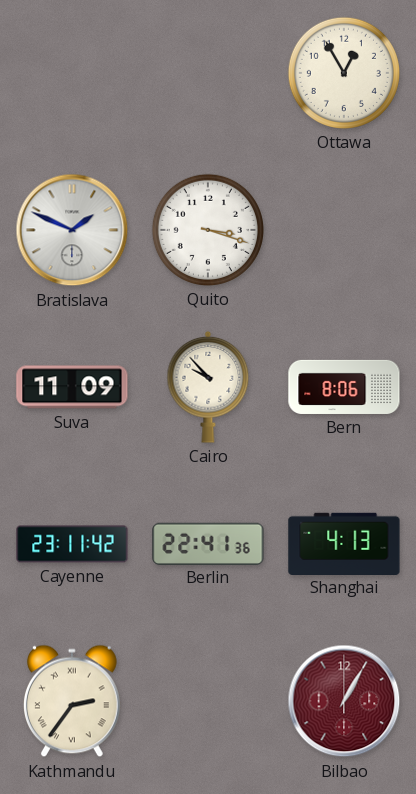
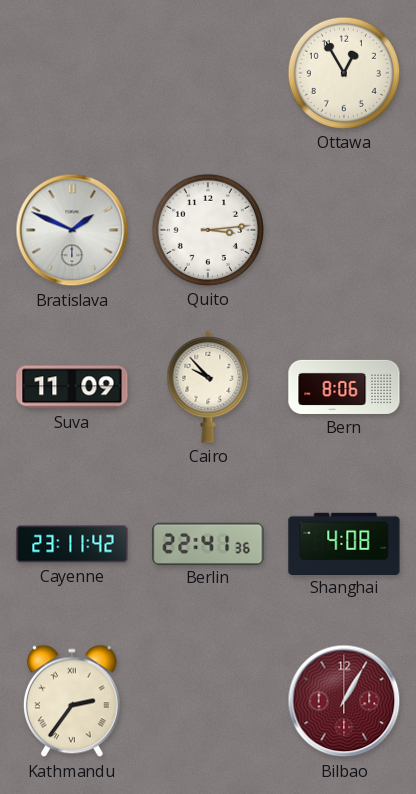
Quito: 3:18 -> 3:14 (208, 230)
Shanghai: 4:13 -> 4:08 (344, 543)
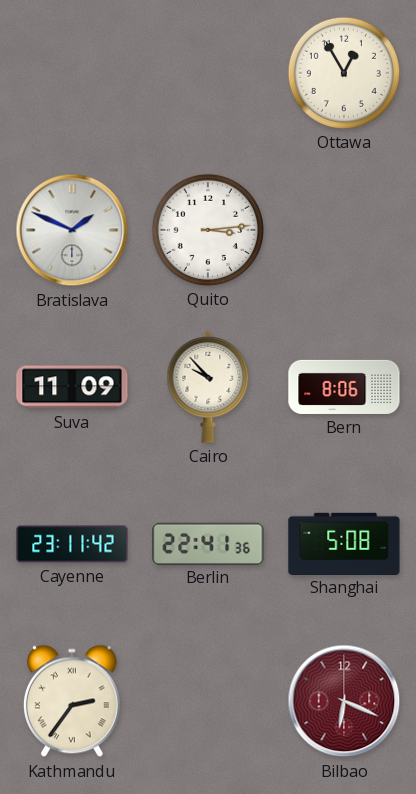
Shanghai: 4:08 -> 5:08 (344, 543)
Bilbao: 1:05 -> 6:19 (344, 701)
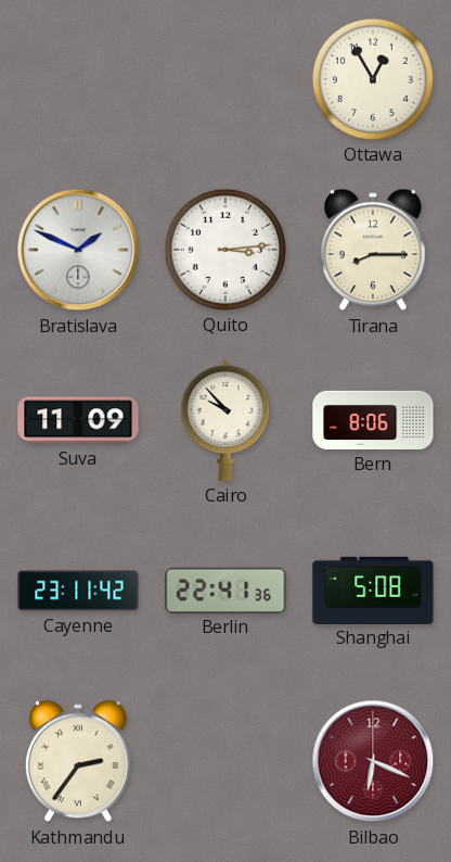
Tirana: none -> 8:15 (373, 250)
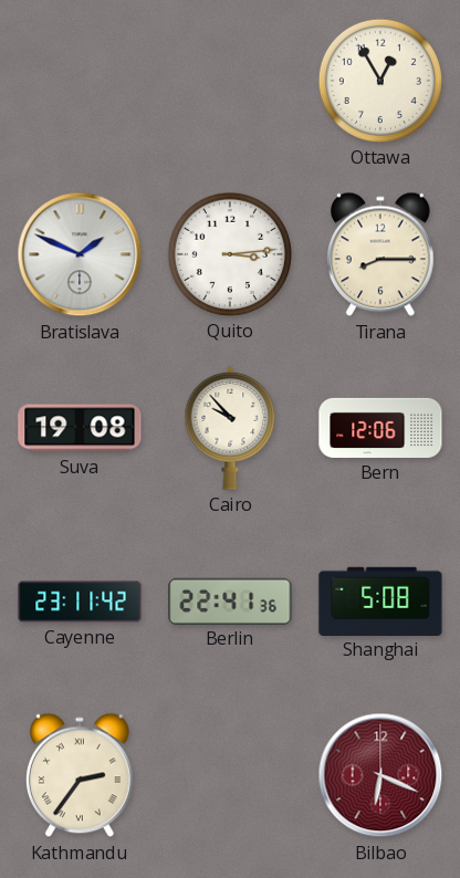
Suva: 11:09 -> 19:08 (80, 428)
Bern: 8:06 -> 12:06 (380, 428)
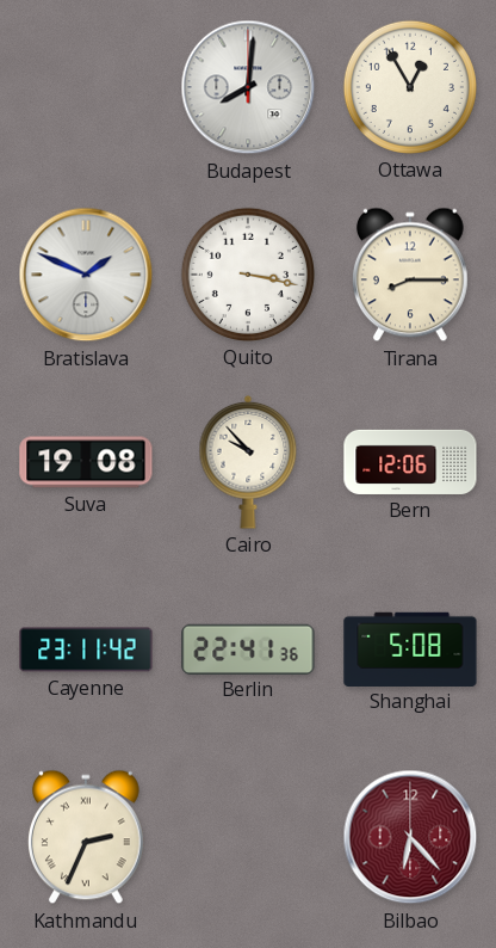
Budapest: none -> 8:01 (248, 87)
Quito: 3:14 -> 3:17 (248, 275)
Kathmandu: 2:36 -> 2:34 (86, 837)
Bilbao: 6:19 -> 6:23 (410, 837)
